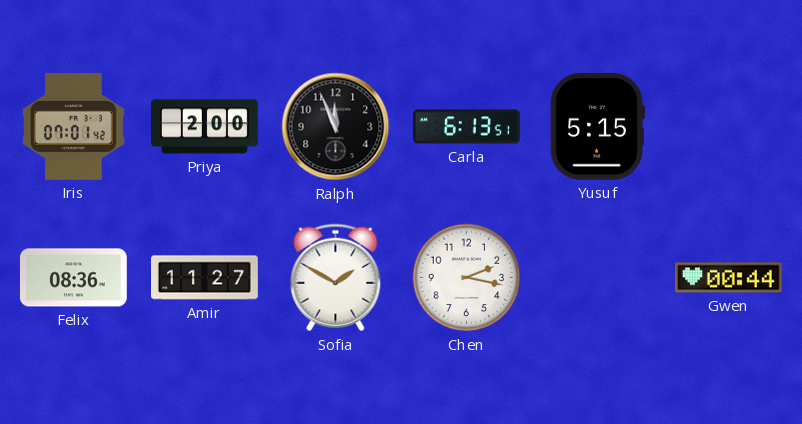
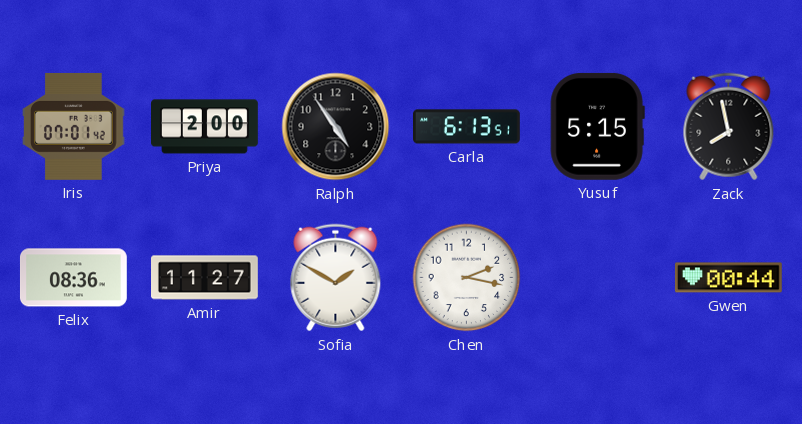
Ralph: 11:56 -> 4:54 (336, 127)
Zack: none -> 7:58 (729, 127)
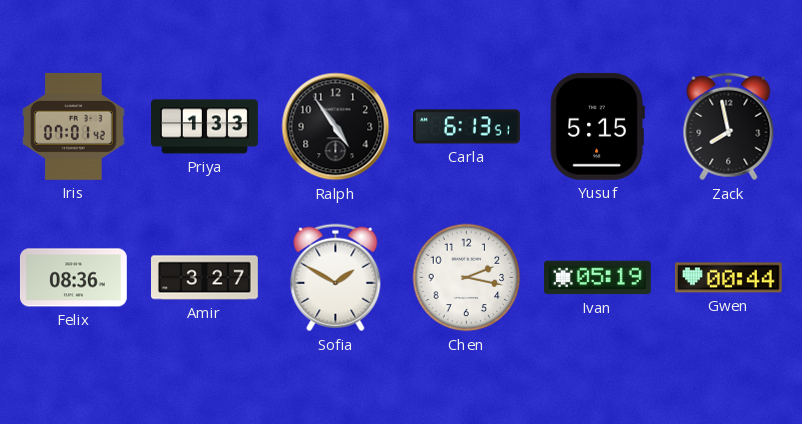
Priya: 2:00 -> 1:33 (205, 127)
Amir: 11:27 -> 3:27 (205, 278)
Ivan: none -> 05:19 (597, 278)
